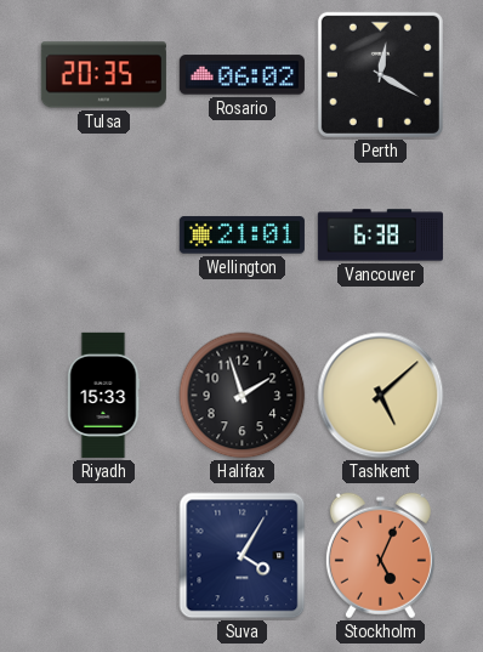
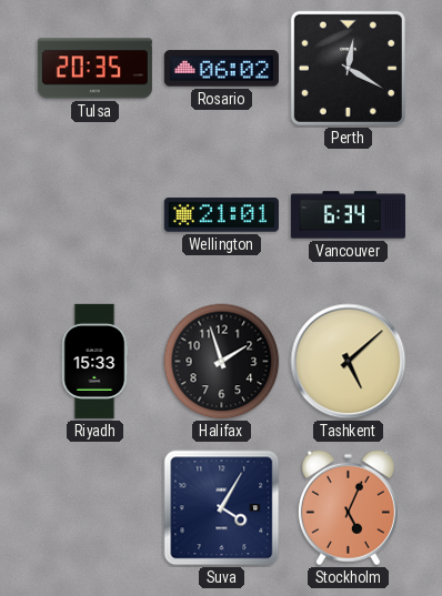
Vancouver: 6:38 -> 6:34 (348, 215)
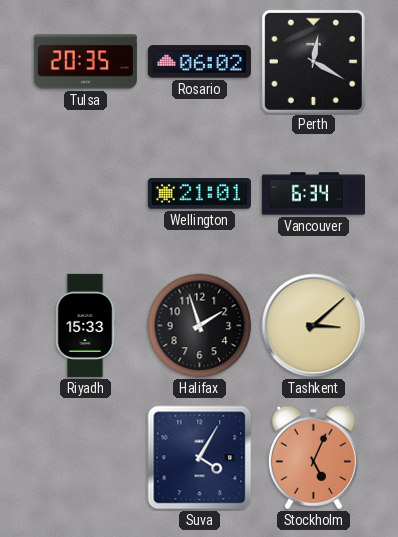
Tashkent: 5:08 -> 3:08 (314, 326)
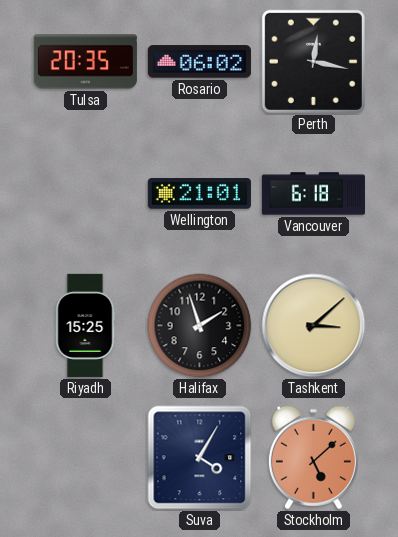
Perth: 12:20 -> 12:17 (313, 61)
Vancouver: 6:34 -> 6:18 (313, 194)
Riyadh: 15:33 -> 15:25 (85, 325)
Stockholm: 5:04 -> 5:08 (313, 458)
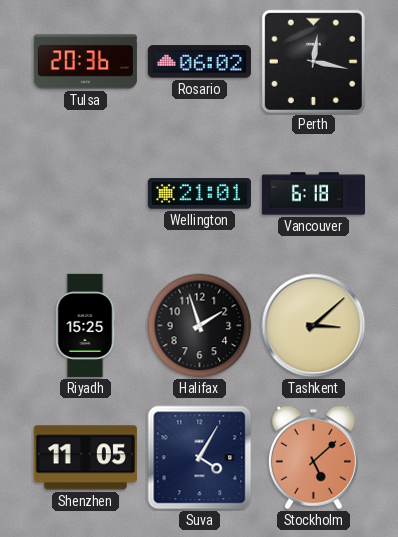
Tulsa: 20:35 -> 20:36 (85, 62)
Shenzhen: none -> 11:05 (85, 458)
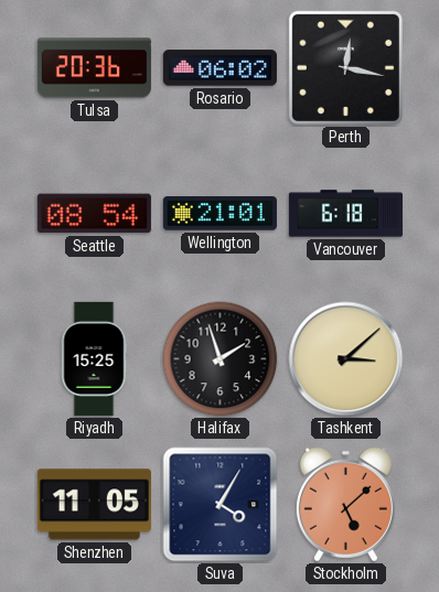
Seattle: none -> 08:54 (94, 214)
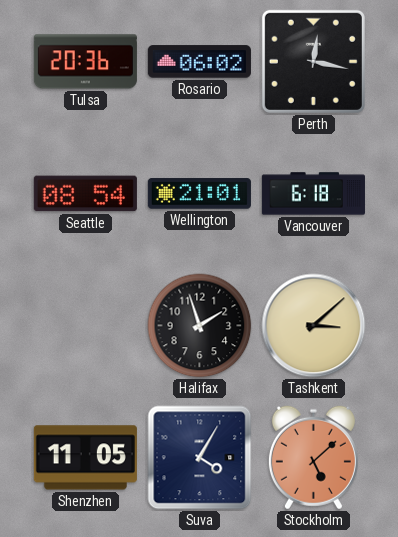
Riyadh: 15:25 -> none (94, 358)
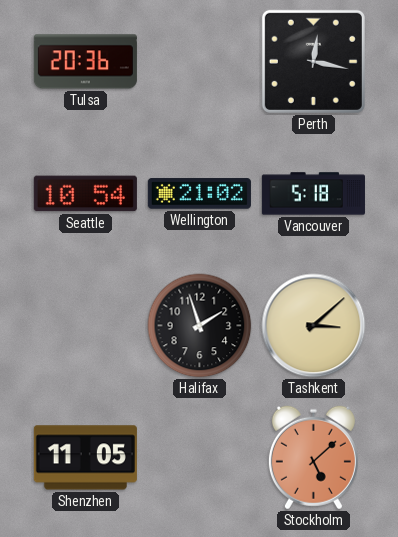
Rosario: 06:02 -> none (199, 62)
Seattle: 08:54 -> 10:54 (85, 194)
Wellington: 21:01 -> 21:02 (199, 194)
Vancouver: 6:18 -> 5:18 (313, 194)
Suva: 4:05 -> none (200, 458)
